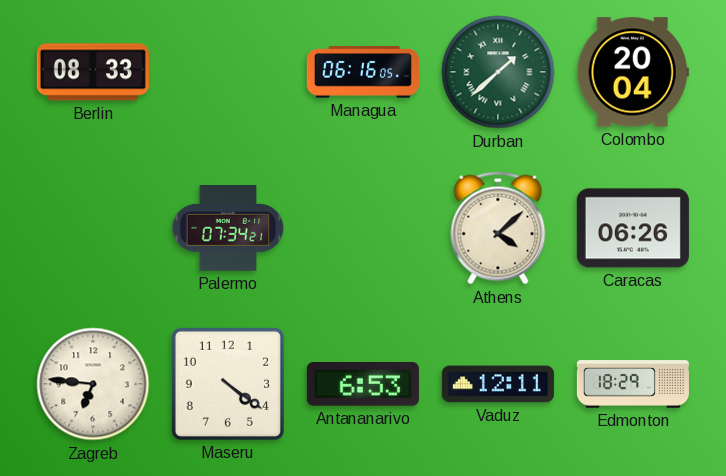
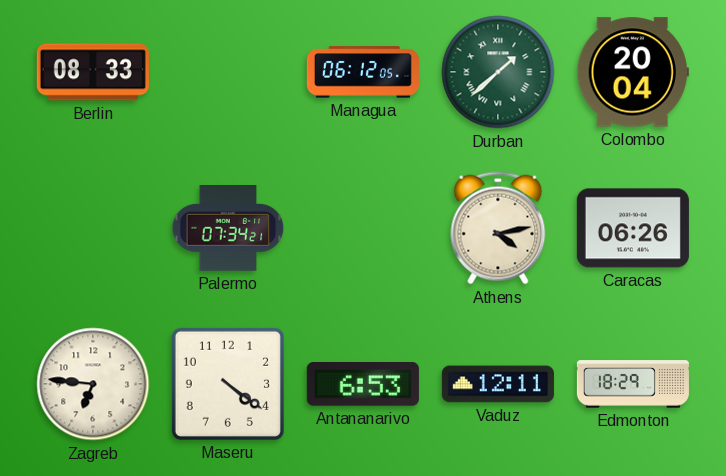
Managua: 06:16 -> 06:12 (363, 72)
Athens: 4:08 -> 4:13 (498, 228)
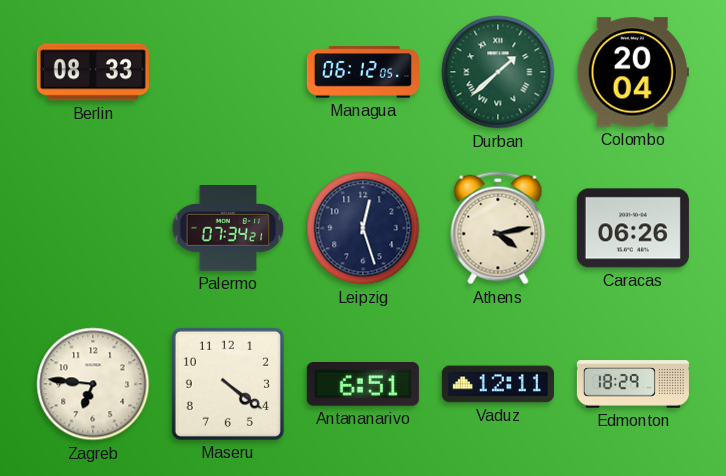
Leipzig: none -> 12:27 (363, 228)
Antananarivo: 6:53 -> 6:51 (363, 384)
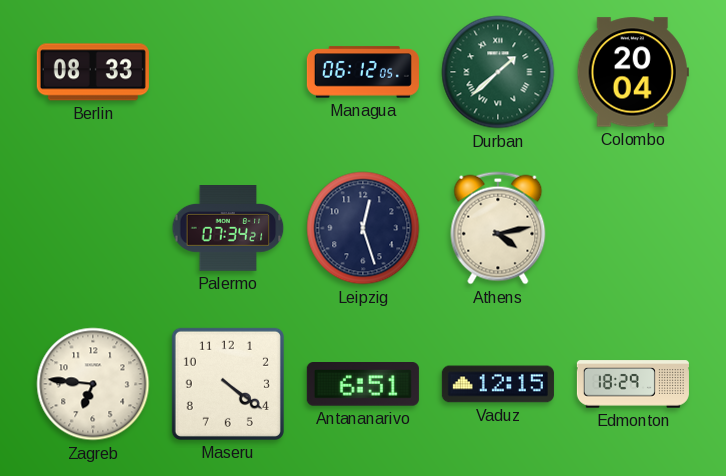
Caracas: 06:26 -> none (633, 228)
Vaduz: 12:11 -> 12:15 (498, 384)
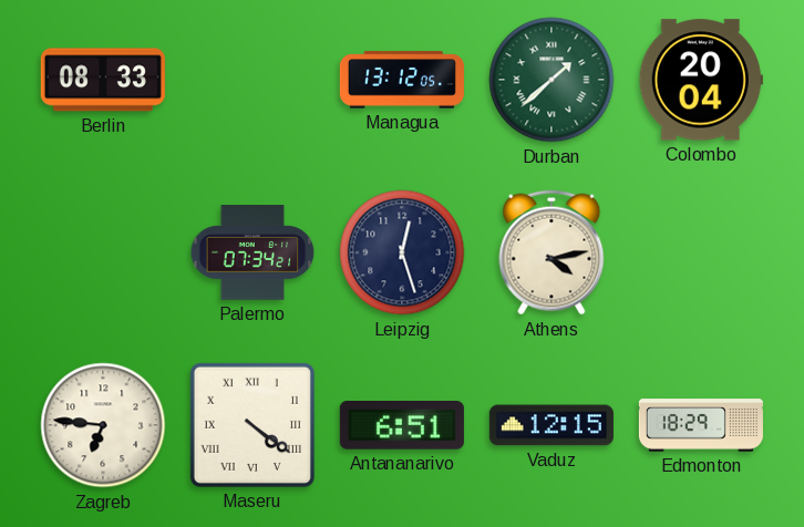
Managua: 06:12 -> 13:12 (402, 80)
Maseru numerals: Arabic -> Roman (252, 425)
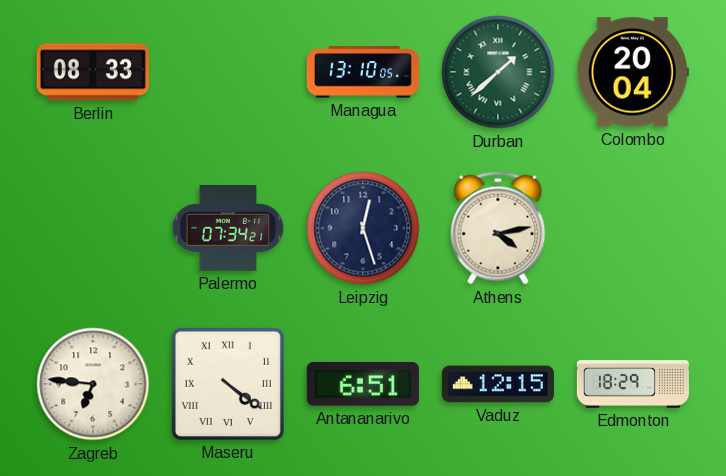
Managua: 13:12 -> 13:10 (363, 72)
